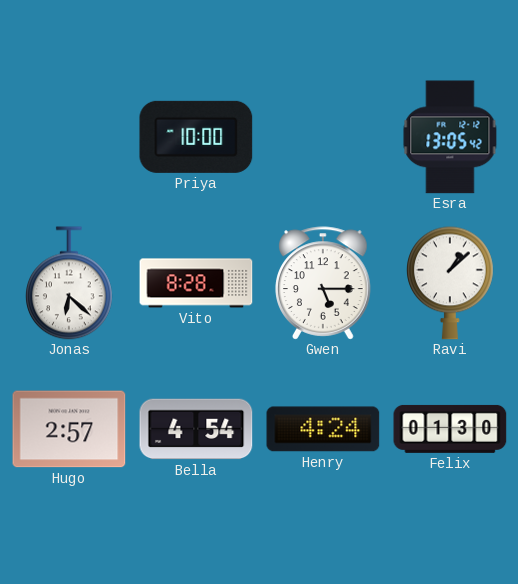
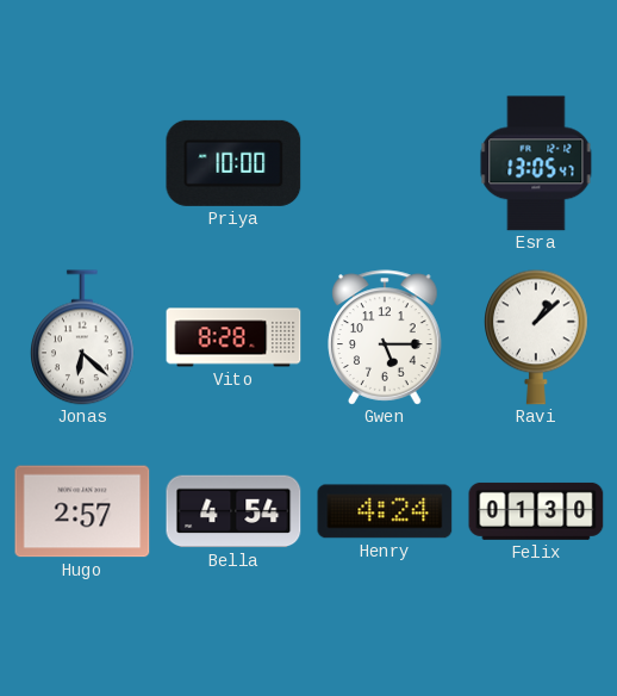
Esra: 13:05:42 -> 13:05:47 (536, 163)
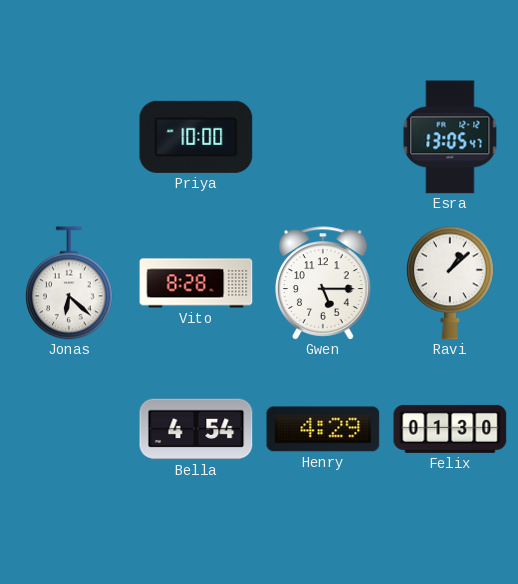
Hugo: 2:57 -> none (82, 511)
Henry: 4:24 -> 4:29 (323, 429)
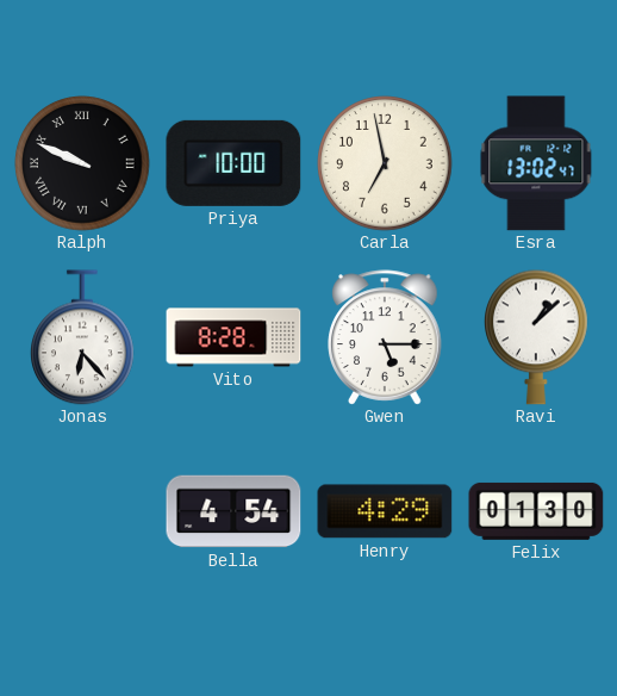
Ralph: none -> 9:49 (82, 163)
Carla: none -> 6:58 (385, 163)
Esra: 13:05 -> 13:02 (536, 163)
Jonas: 6:22 -> 6:23 (83, 337)
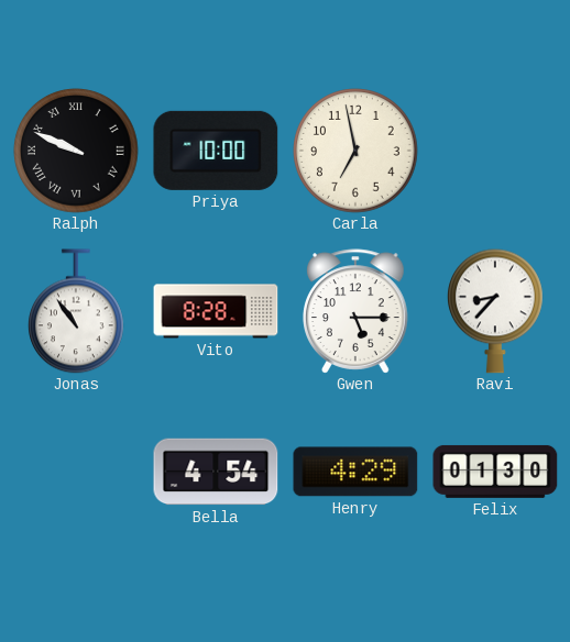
Esra: 13:02 -> none (536, 163)
Jonas: 6:23 -> 10:54 (77, 311)
Ravi: 1:08 -> 8:37 (496, 311)
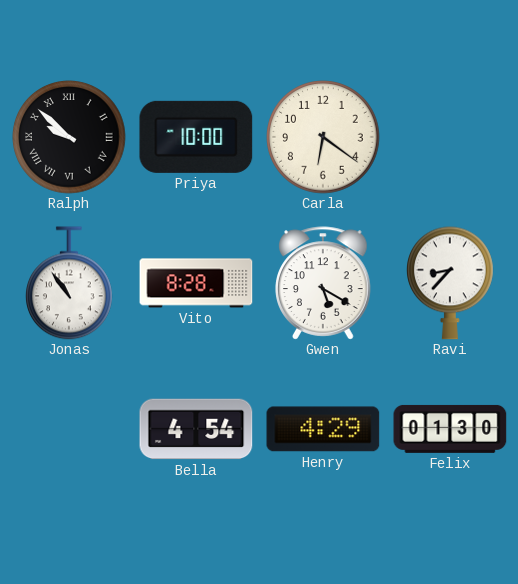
Ralph: 9:49 -> 9:52 (69, 137)
Carla: 6:58 -> 6:21 (323, 137)
Gwen: 5:15 -> 5:20 (323, 283)
